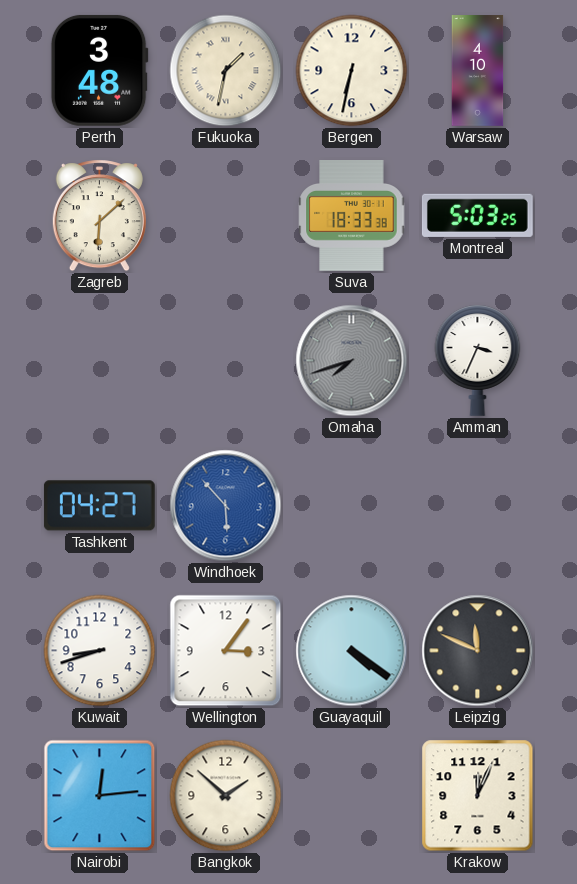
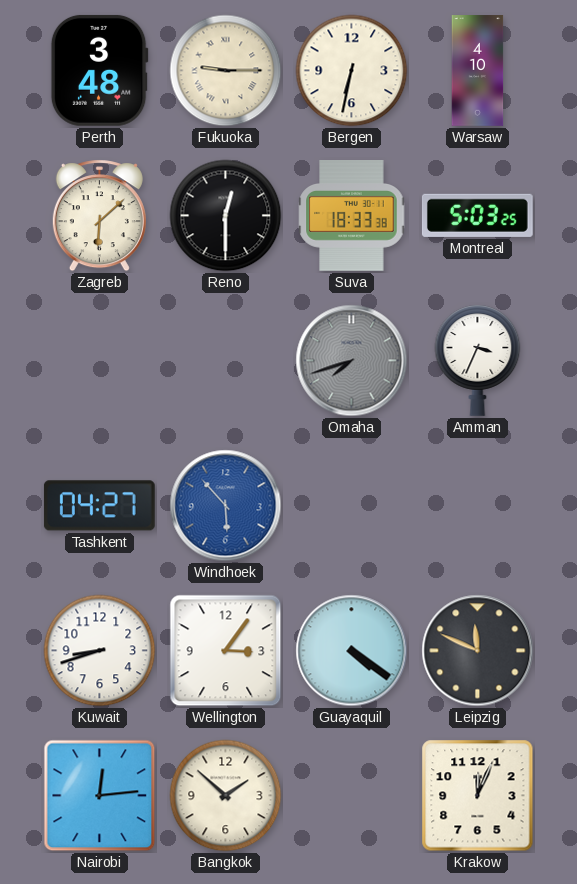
Fukuoka: 1:32 -> 9:15 (226, 71)
Reno: none -> 12:30 (226, 216)
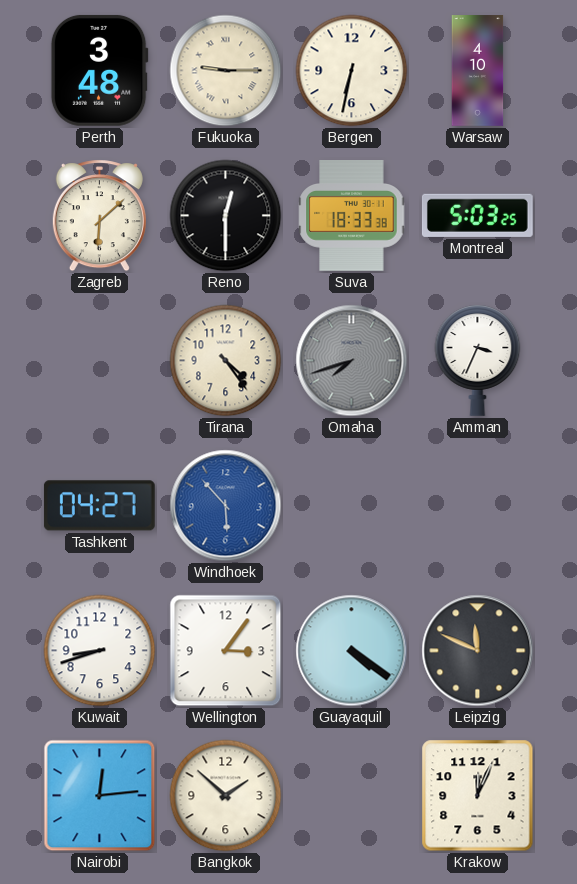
Tirana: none -> 4:24 (226, 361)
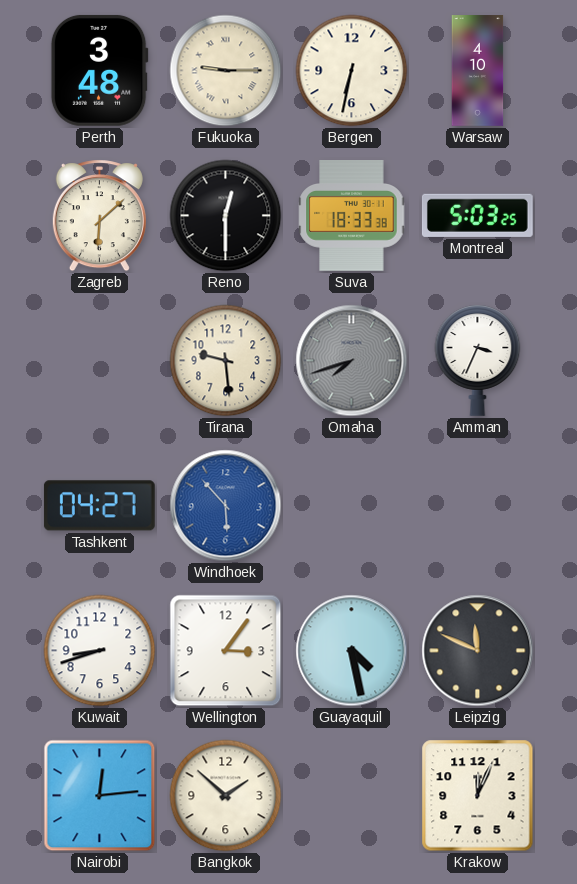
Tirana: 4:24 -> 9:29 (226, 361)
Guayaquil: 4:21 -> 4:28 (352, 651)
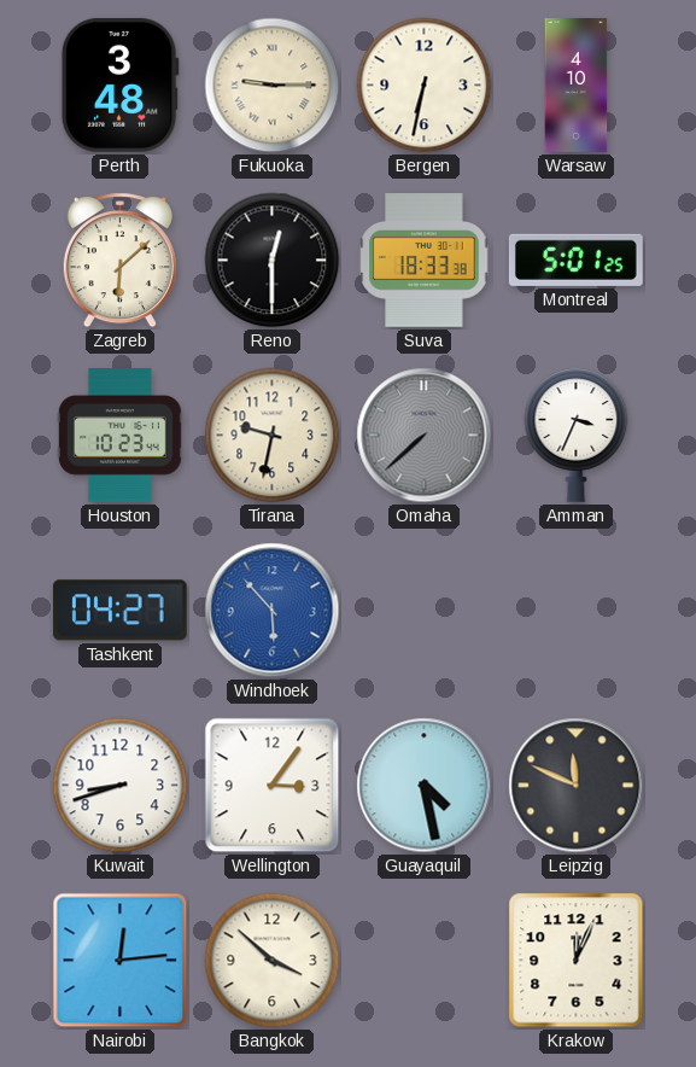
Montreal: 5:03 -> 5:01 (575, 260)
Houston: none -> 10:23 (119, 436)
Tirana: 9:29 -> 9:32 (273, 436)
Omaha: 7:42 -> 7:38 (425, 436)
Bangkok: 1:52 -> 3:52 (273, 961)
